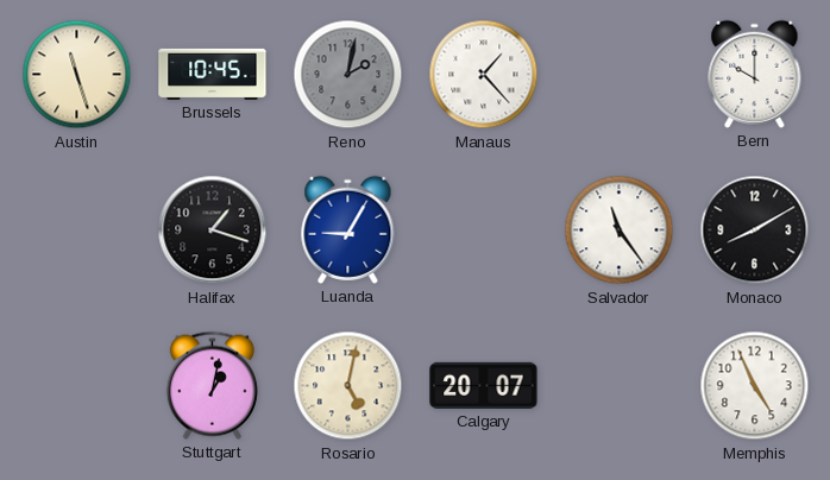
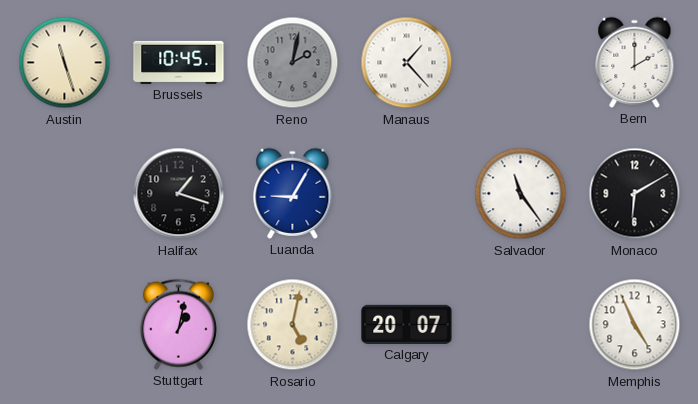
Bern: 10:00 -> 2:00 (635, 62)
Monaco: 8:10 -> 6:10 (635, 194)
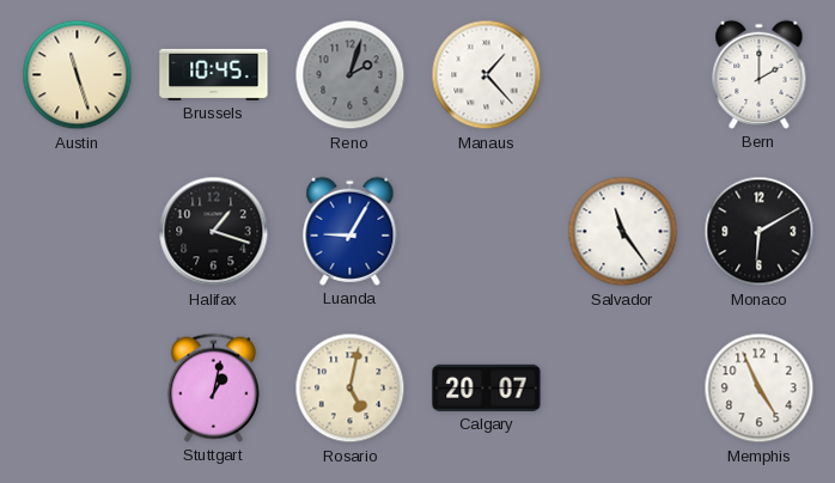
Reno: 2:02 -> 2:03 (351, 75)
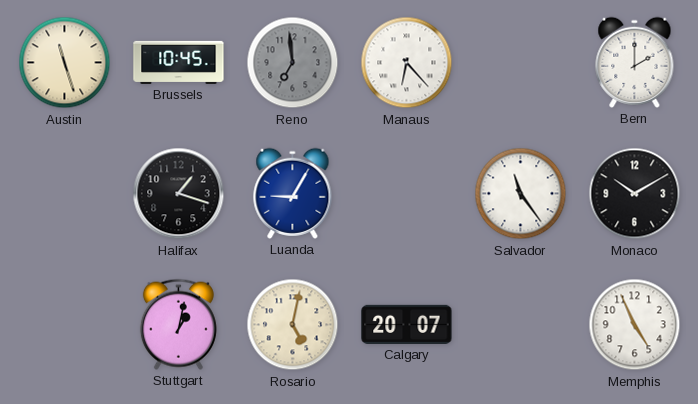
Reno: 2:03 -> 6:59 (293, 63)
Manaus: 1:23 -> 6:23 (407, 63)
Monaco: 6:10 -> 10:10 (635, 194)
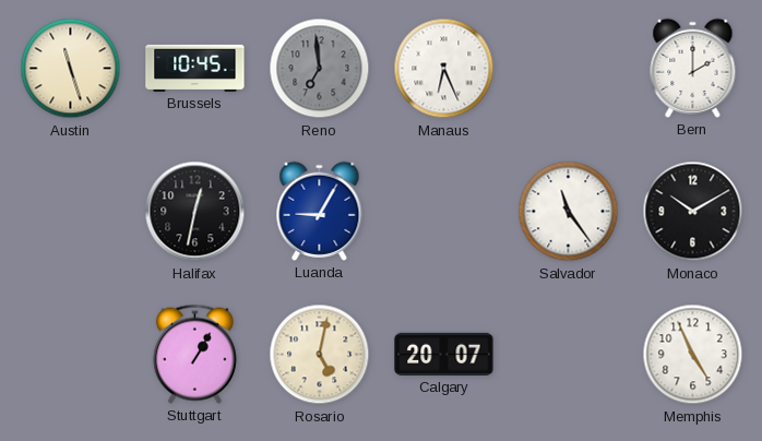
Manaus: 6:23 -> 6:26 (444, 69)
Halifax: 1:18 -> 12:32 (195, 212)
Stuttgart: 1:02 -> 1:05 (194, 354)
